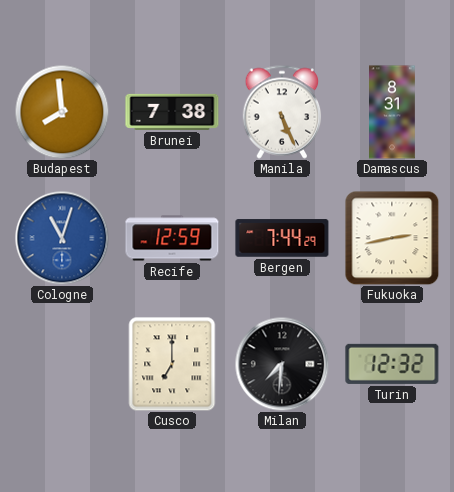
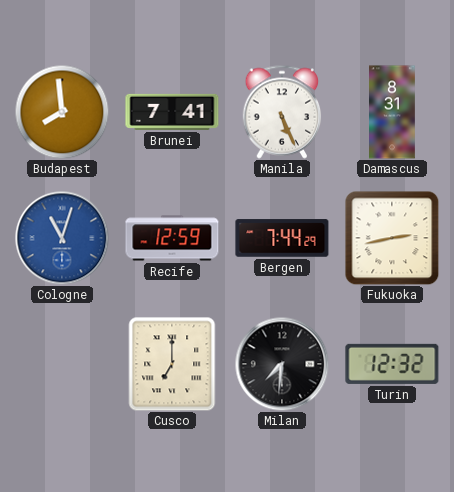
Brunei: 7:38 -> 7:41 (172, 112)
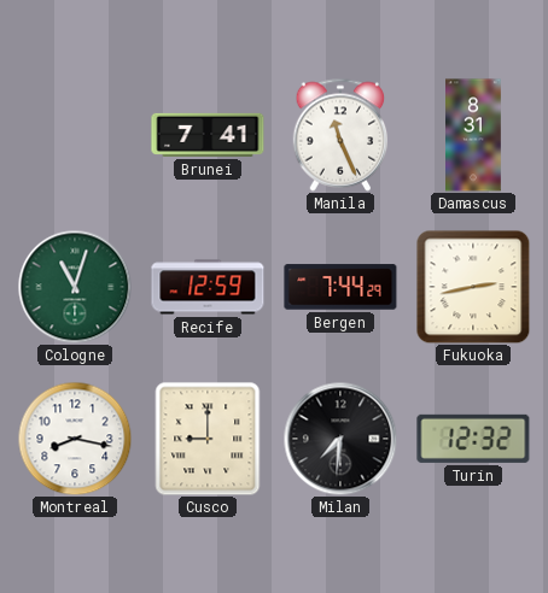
Budapest: 7:59 -> none (62, 112)
Manila: 5:26 -> 11:26 (340, 135)
Cologne dial: blue -> green (75, 287)
Montreal: none -> 8:17 (75, 439)
Cusco: 7:00 -> 9:00 (208, 439)
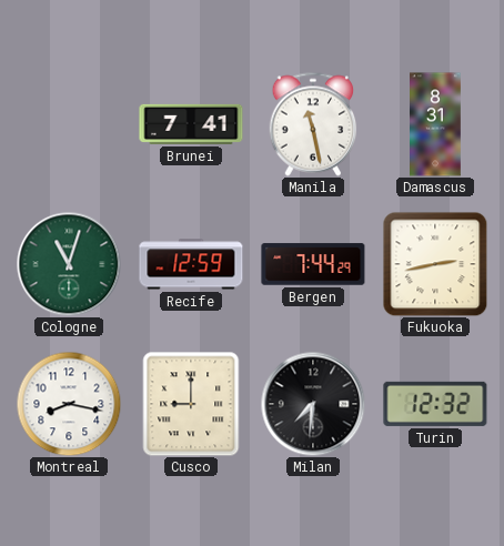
Manila: 11:26 -> 11:28 (313, 124)
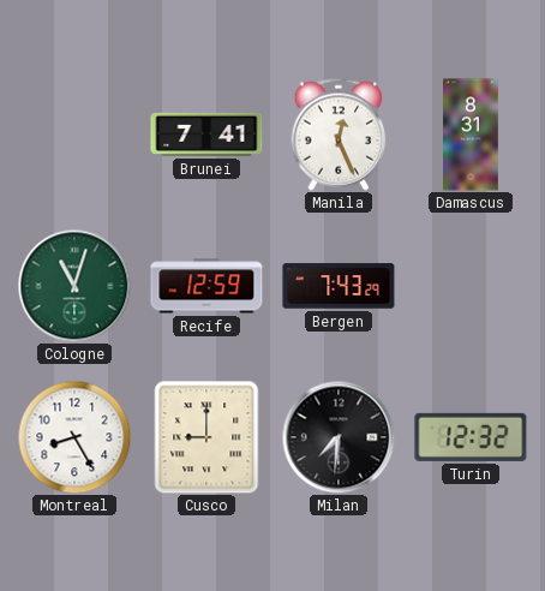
Manila: 11:28 -> 12:26 (339, 135)
Bergen: 7:44 -> 7:43 (339, 286)
Fukuoka: 2:43 -> none (435, 264)
Montreal: 8:17 -> 8:25 (74, 437)
